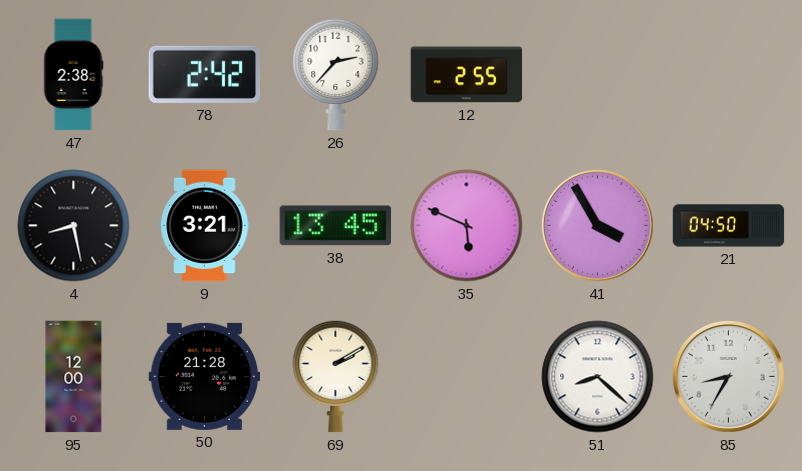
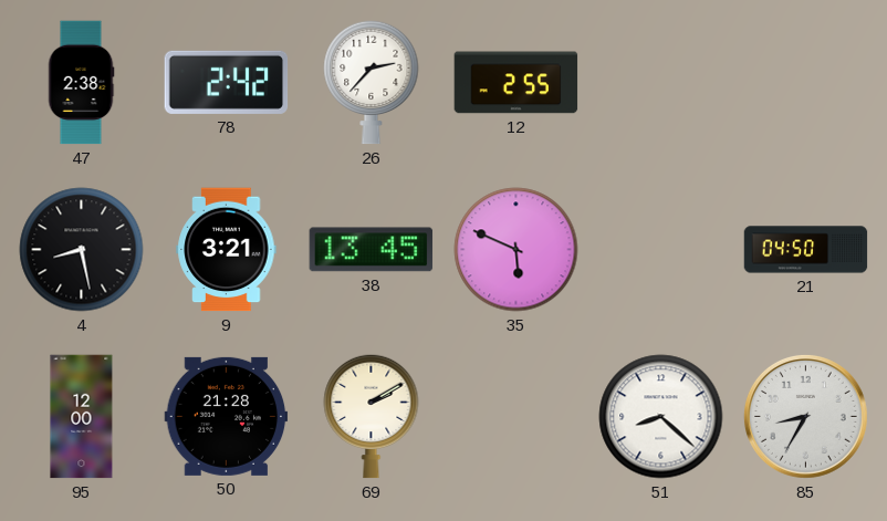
41: 3:55 -> none (597, 225)
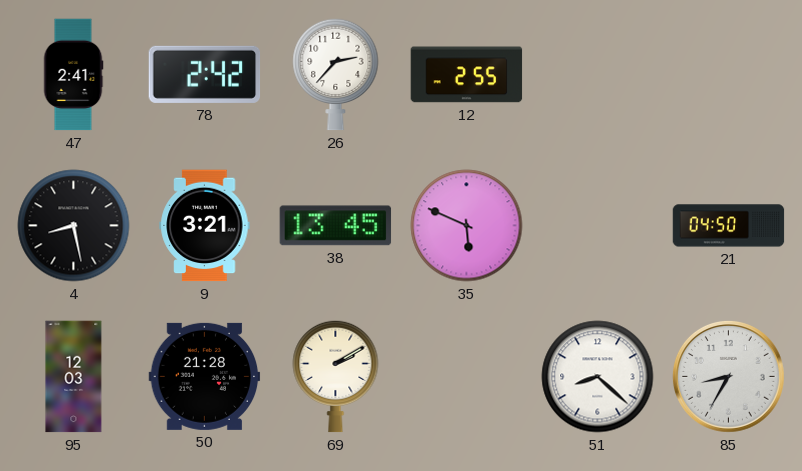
47: 2:38 -> 2:41 (73, 75)
95: 12:00 -> 12:03 (74, 377)
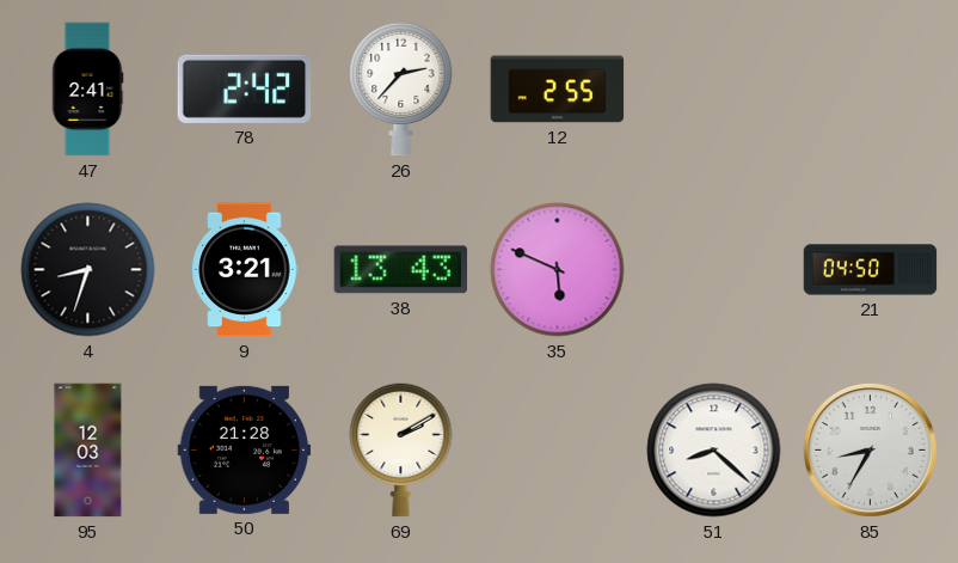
4: 8:28 -> 8:33 (88, 270)
38: 13:45 -> 13:43 (401, 270)
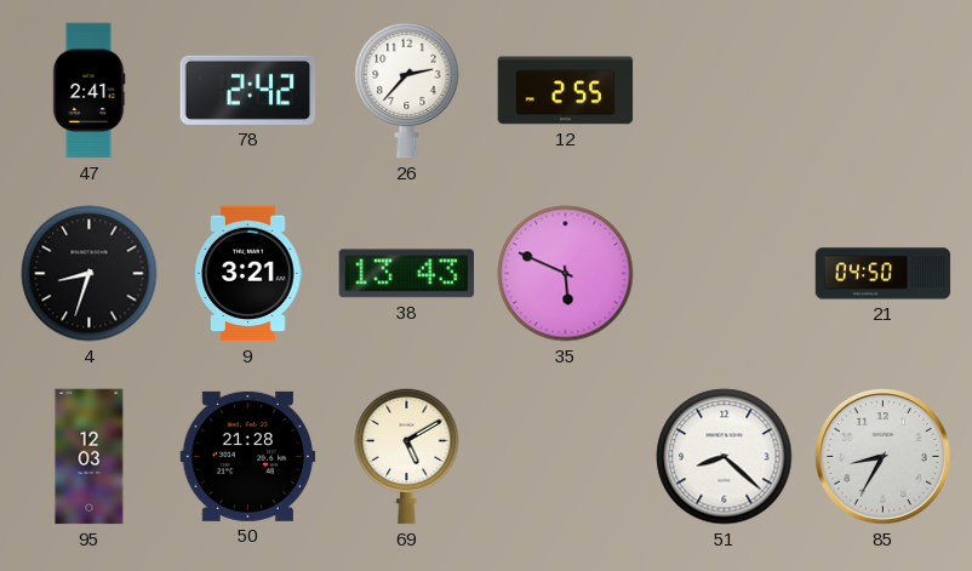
69: 2:10 -> 5:10 (407, 456)
